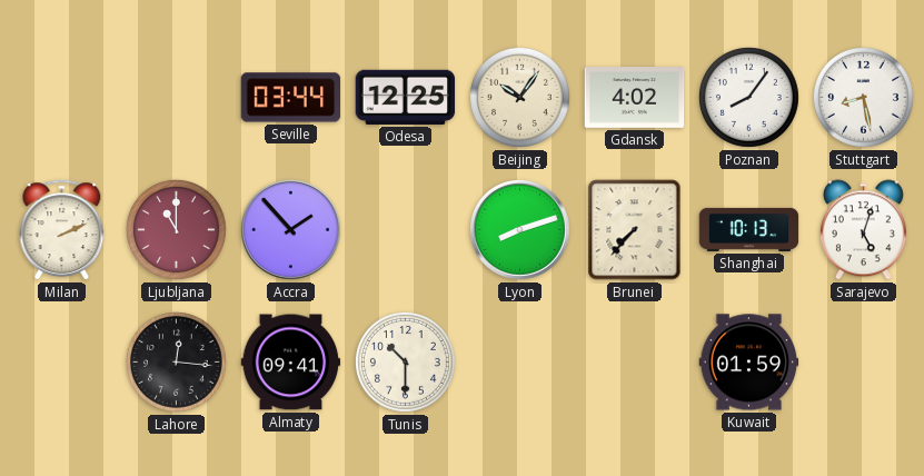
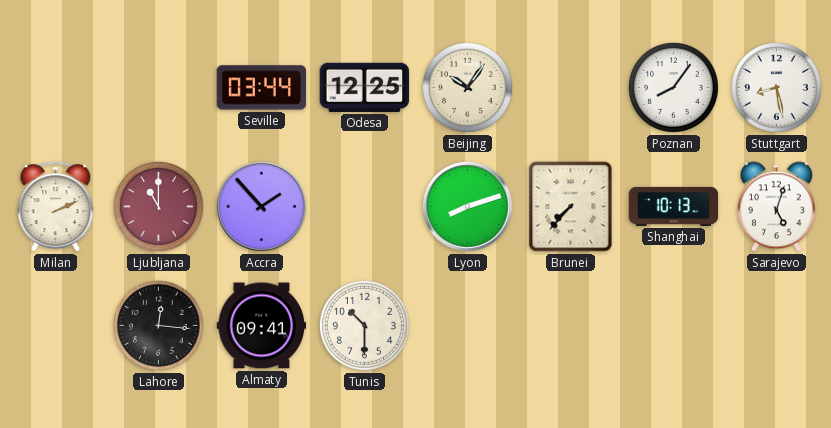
Gdansk: 4:02 -> none (635, 98)
Kuwait: 01:59 -> none (749, 363)
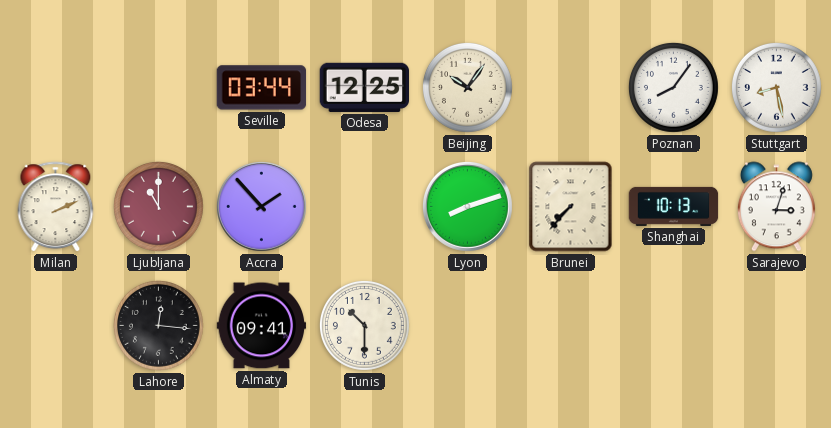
Sarajevo: 5:03 -> 3:03 (776, 207)
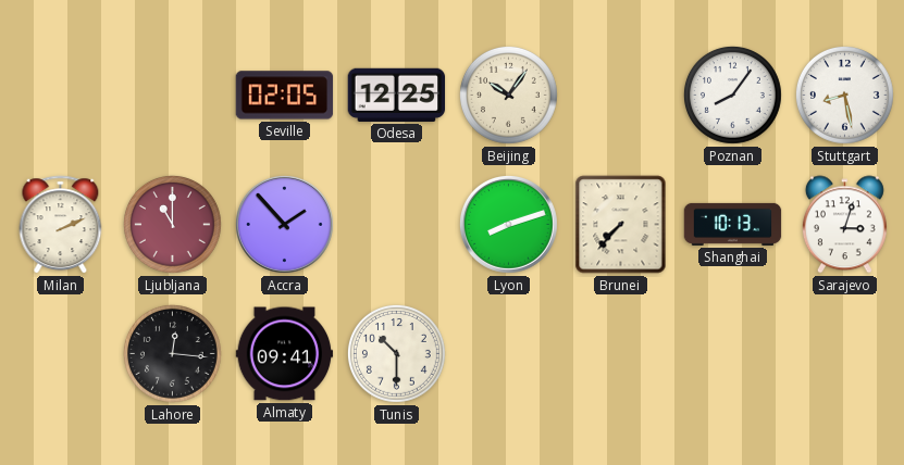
Seville: 03:44 -> 02:05 (285, 96)
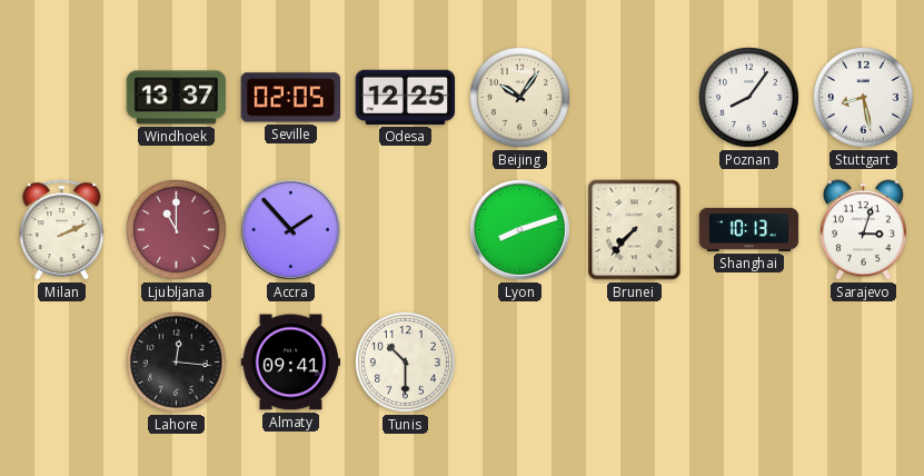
Windhoek: none -> 13:37 (177, 98)
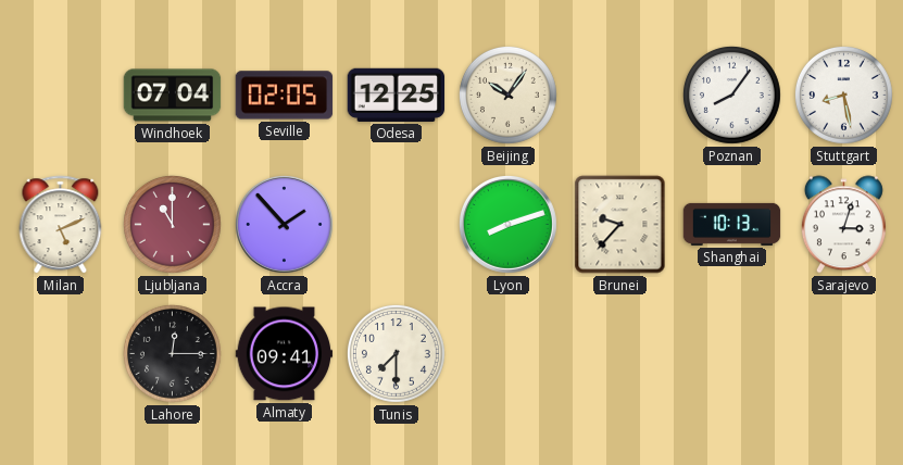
Windhoek: 13:37 -> 07:04 (173, 96)
Milan: 2:11 -> 5:11 (61, 225)
Brunei: 7:37 -> 9:37 (620, 225)
Lahore: 12:16 -> 12:15 (172, 353)
Tunis: 10:30 -> 7:30 (396, 353)
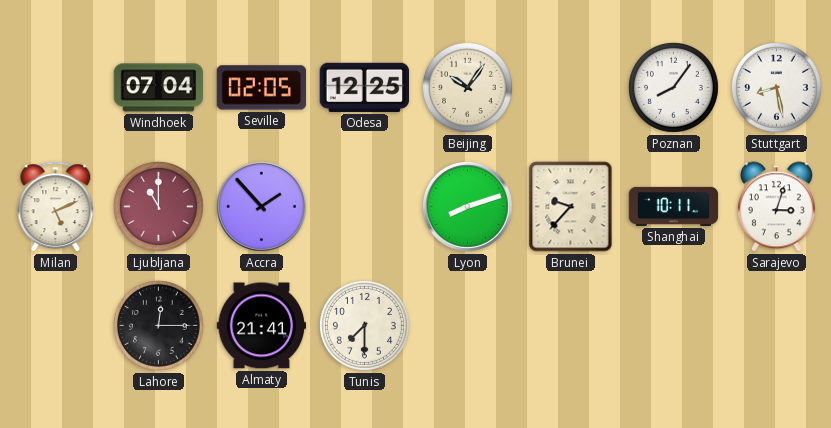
Shanghai: 10:13 -> 10:11 (674, 206)
Almaty: 09:41 -> 21:41 (262, 326)
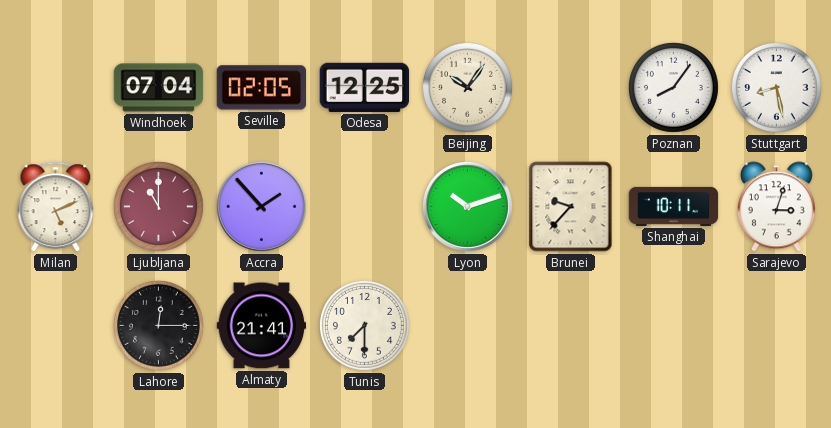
Lyon: 8:12 -> 10:12 (467, 206)
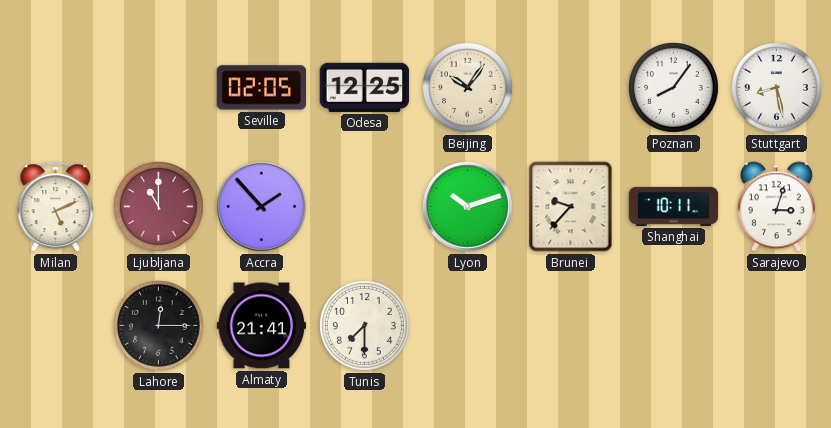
Windhoek: 07:04 -> none (159, 88)
